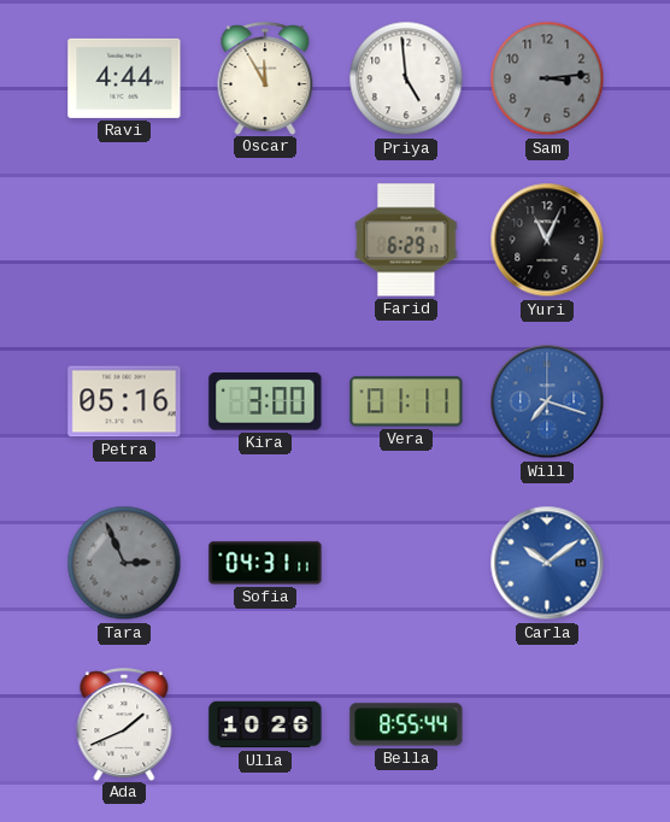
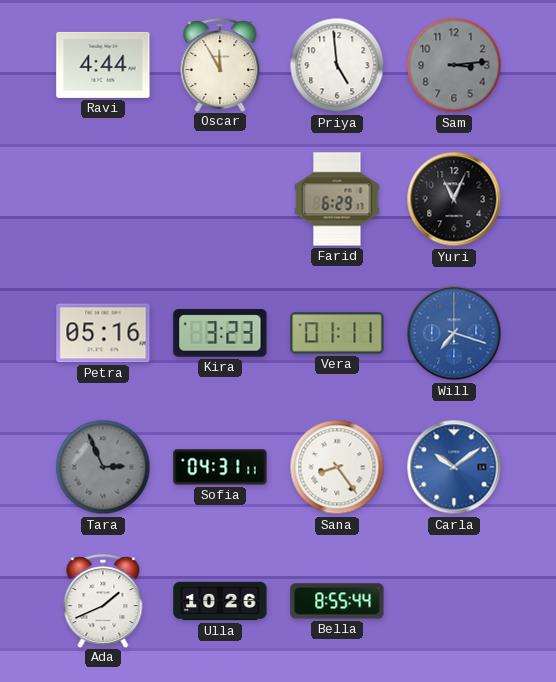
Kira: 3:00 -> 3:23 (220, 333)
Sana: none -> 8:24 (337, 467)
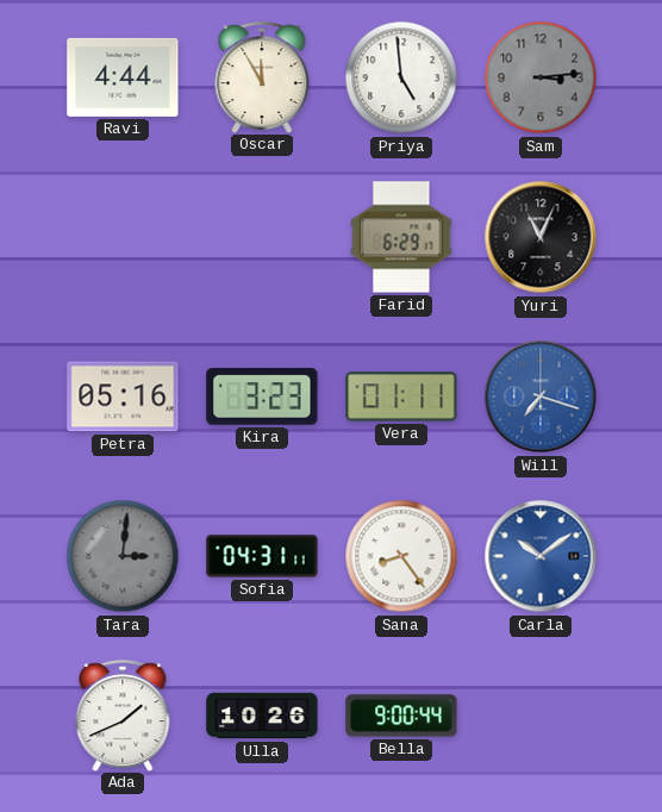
Tara: 2:56 -> 3:01 (123, 556)
Bella: 8:55 -> 9:00 (401, 716)
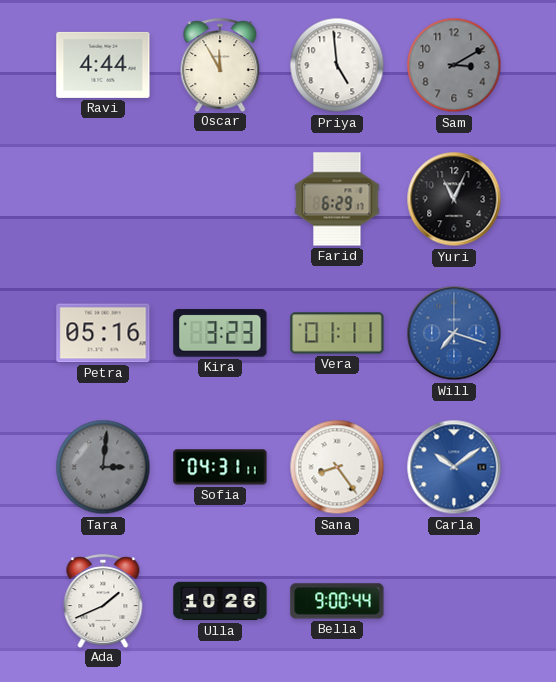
Sam: 3:14 -> 3:10 (454, 65)
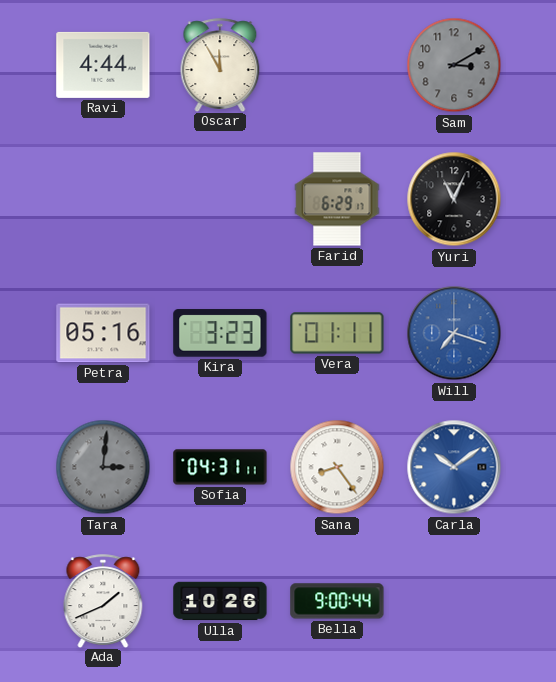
Priya: 4:59 -> none (337, 65)
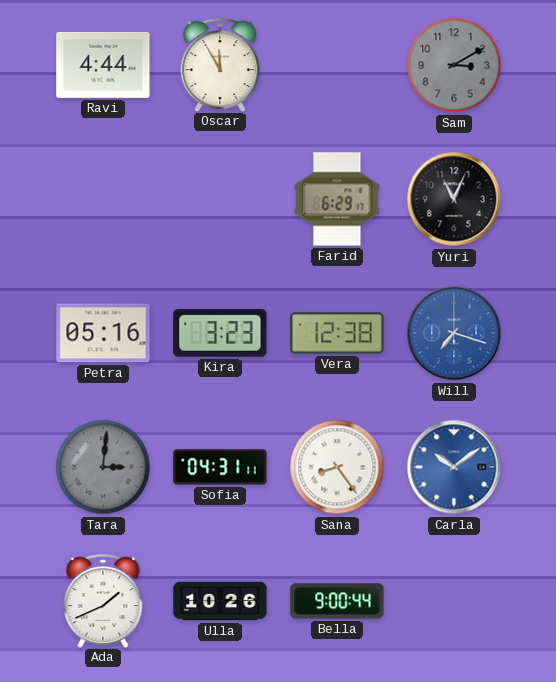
Vera: 01:11 -> 12:38 (337, 333)
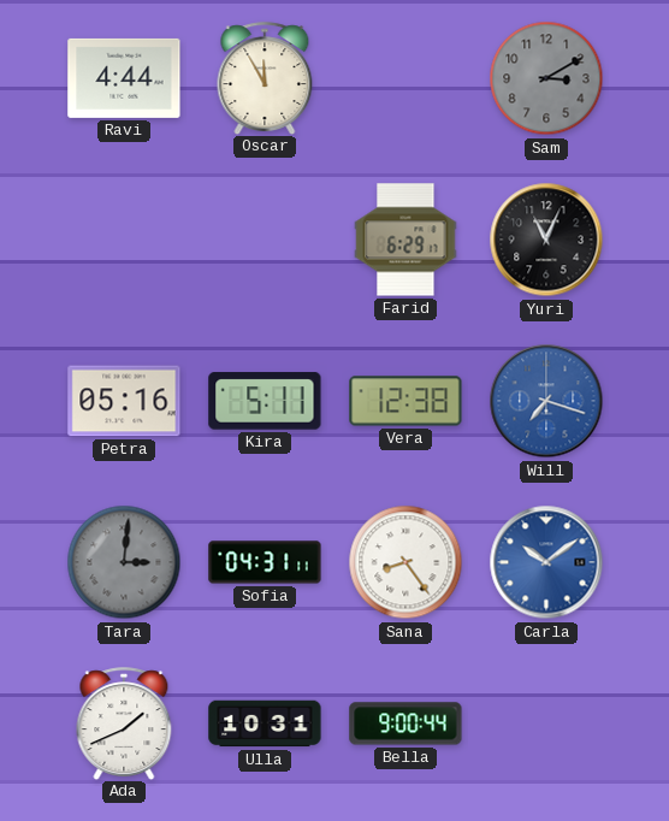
Kira: 3:23 -> 5:11 (265, 401)
Ulla: 10:26 -> 10:31 (265, 723)
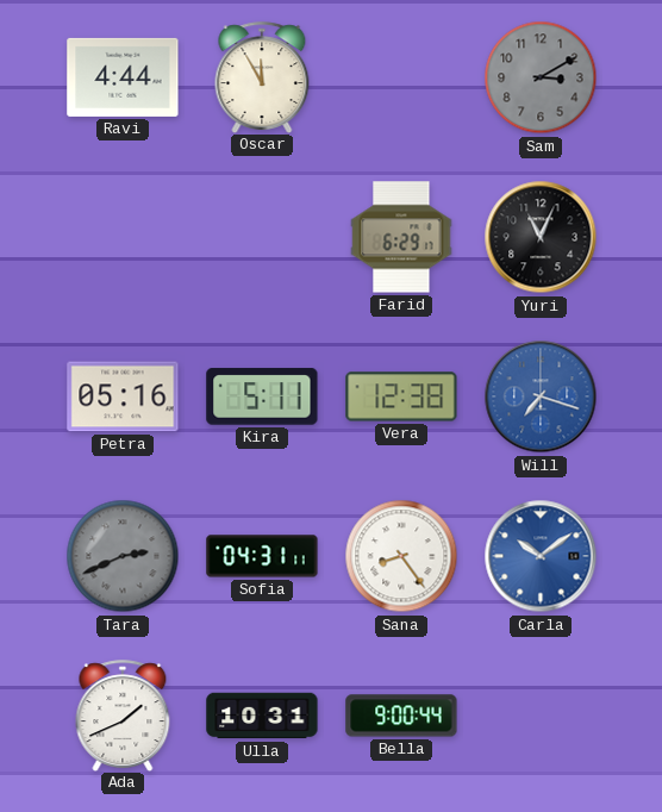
Tara: 3:01 -> 2:41 (123, 556)
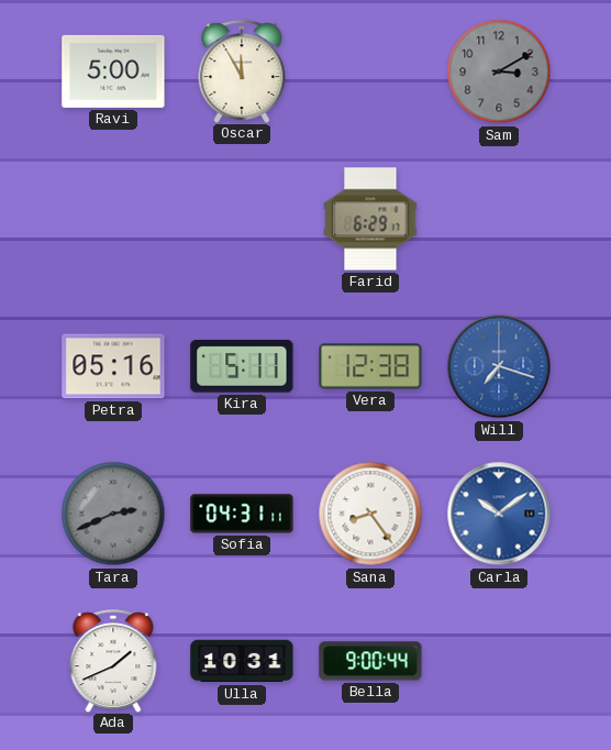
Ravi: 4:44 -> 5:00 (113, 71)
Yuri: 11:04 -> none (541, 237)
